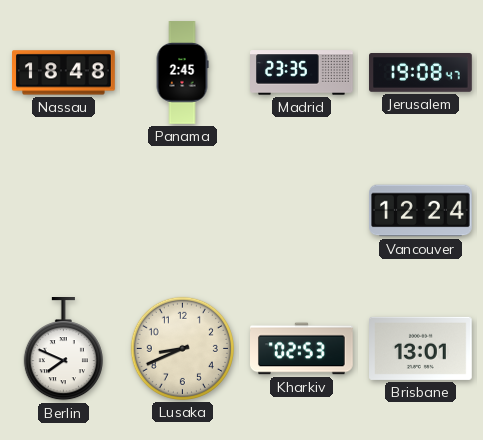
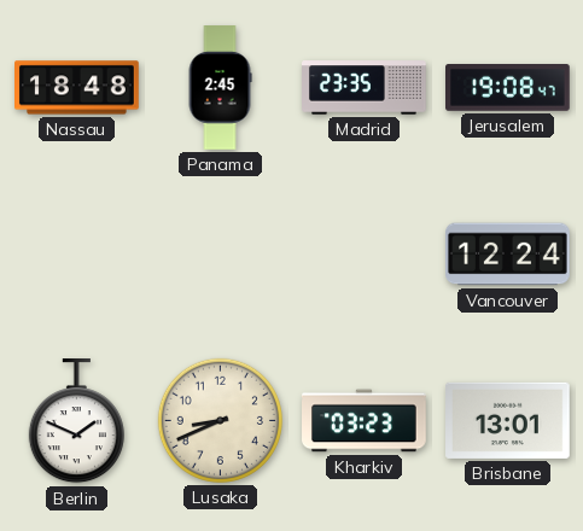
Berlin: 7:49 -> 1:49 (76, 422)
Kharkiv: 02:53 -> 03:23 (365, 421)
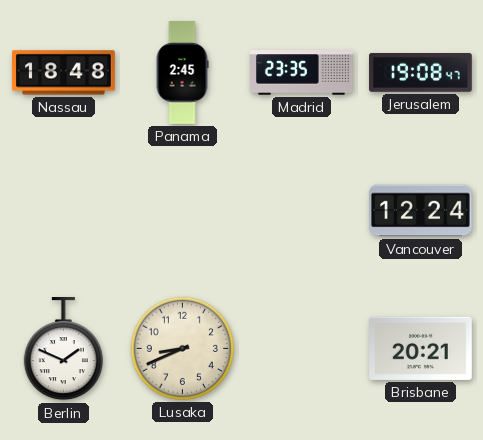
Kharkiv: 03:23 -> none (365, 421)
Brisbane: 13:01 -> 20:21 (421, 348)
